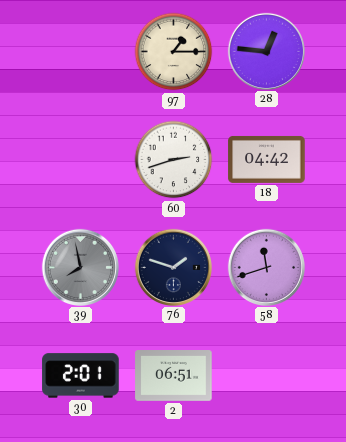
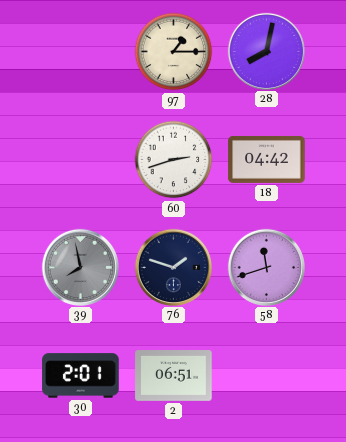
28: 12:46 -> 8:02 (266, 51)
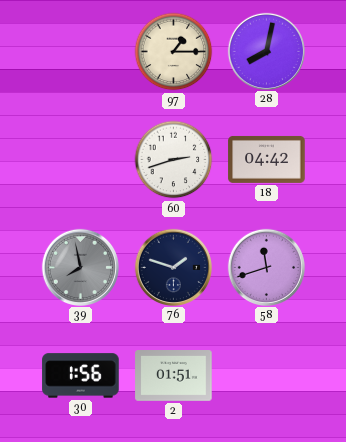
30: 2:01 -> 1:56 (81, 376)
2: 06:51 -> 01:51 (174, 376)
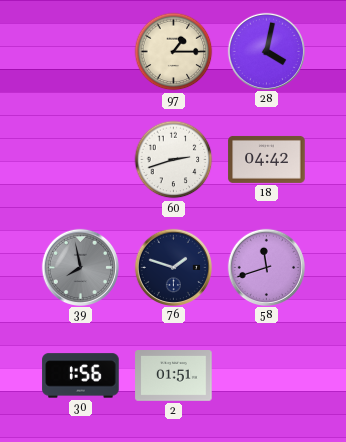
28: 8:02 -> 4:02 (266, 51)
